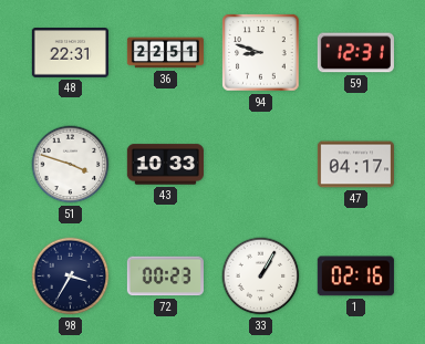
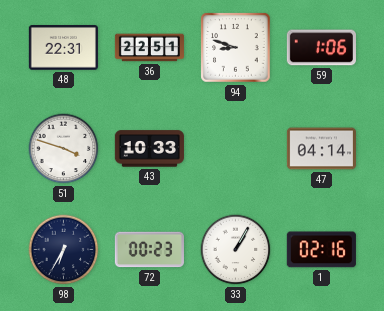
59: 12:31 -> 1:06 (321, 48)
47: 04:17 -> 04:14 (321, 149)
98: 3:35 -> 6:35 (64, 250)
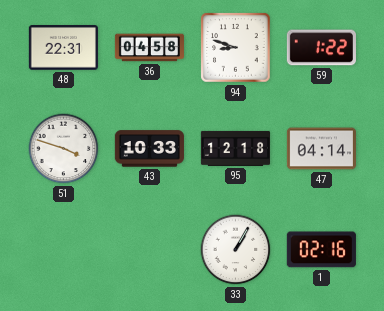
36: 22:51 -> 04:58 (149, 48)
59: 1:06 -> 1:22 (321, 48)
95: none -> 12:18 (235, 148)
98: 6:35 -> none (64, 250)
72: 00:23 -> none (149, 250)
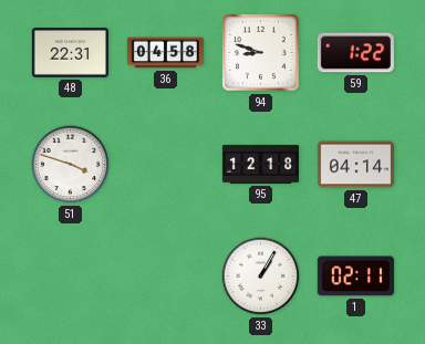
43: 10:33 -> none (149, 149)
1: 02:16 -> 02:11 (355, 277)
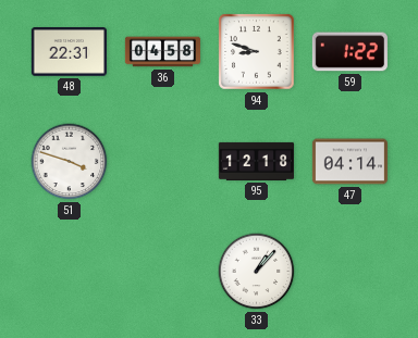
33: 1:05 -> 1:07 (257, 272)
1: 02:11 -> none (355, 277)
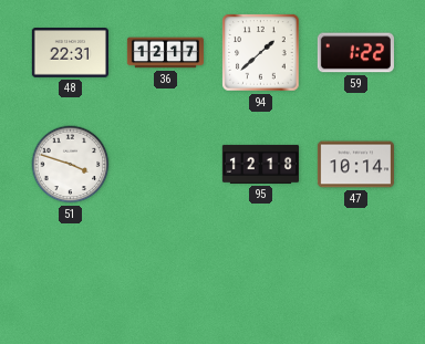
36: 04:58 -> 12:17 (165, 53)
94: 8:48 -> 1:38 (261, 53)
47: 04:14 -> 10:14 (355, 165)
33: 1:07 -> none (257, 272)
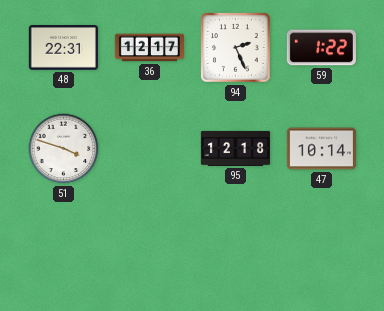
94: 1:38 -> 2:26 (236, 48)
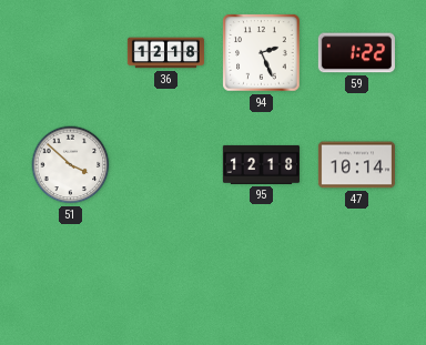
48: 22:31 -> none (63, 48)
36: 12:17 -> 12:18 (165, 53)
51: 3:48 -> 3:52 (71, 165)
